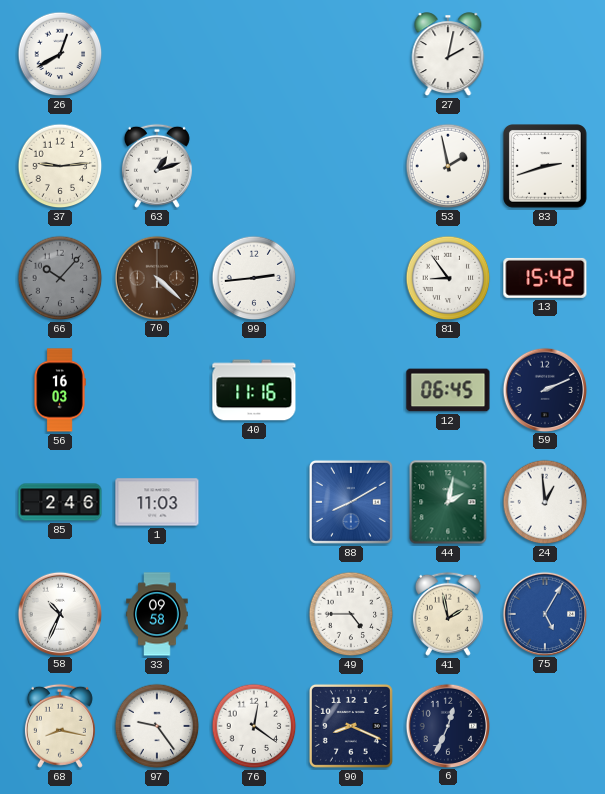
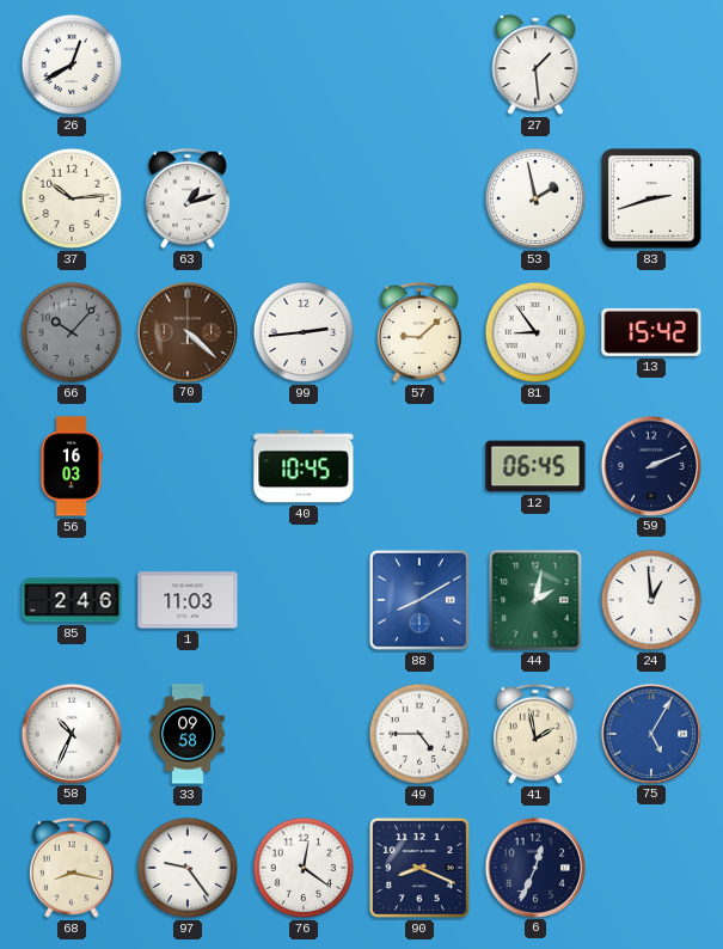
27: 2:02 -> 1:29 (535, 66)
37: 9:14 -> 10:14 (72, 198)
57: none -> 9:08 (419, 332)
40: 11:16 -> 10:45 (304, 466)
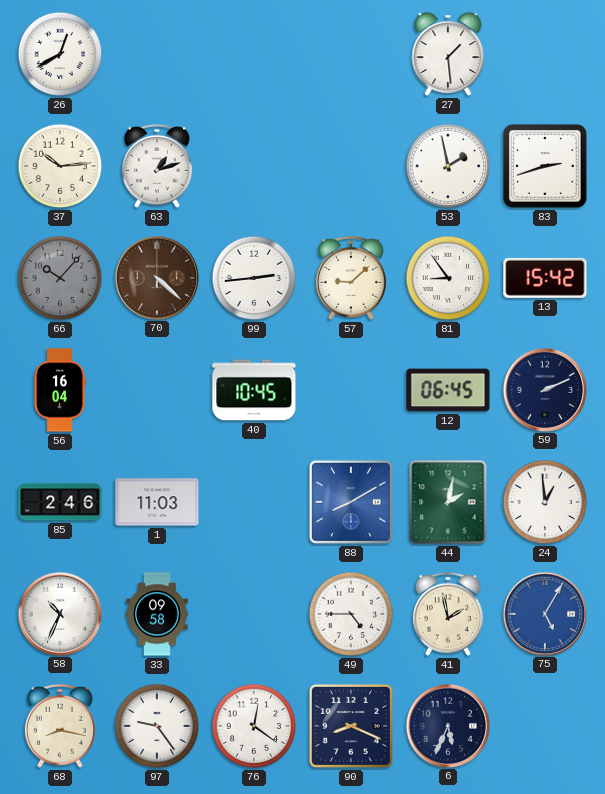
56: 16:03 -> 16:04 (60, 390)
6: 12:34 -> 5:34 (447, 725)
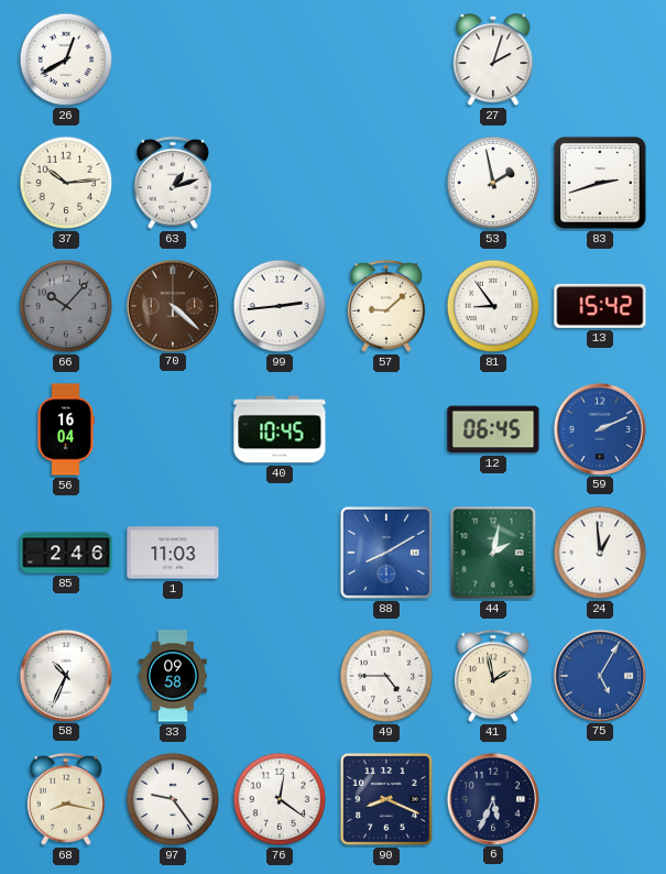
27: 1:29 -> 2:03 (493, 61)
59 dial: navy -> blue (599, 428)
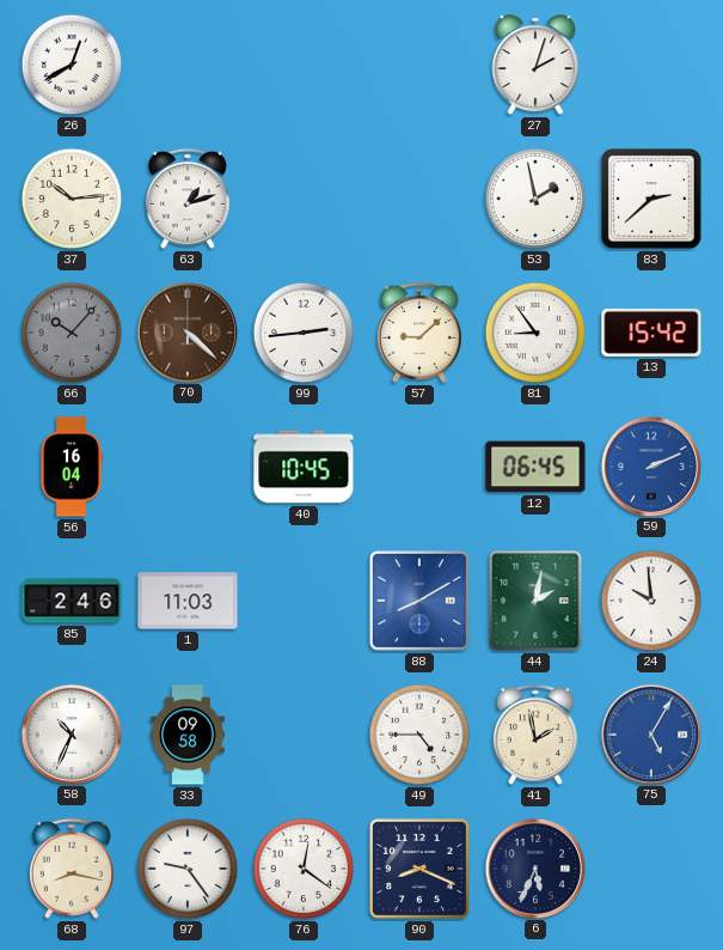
83: 2:42 -> 2:38 (652, 200)
24: 12:59 -> 9:59 (651, 601)
